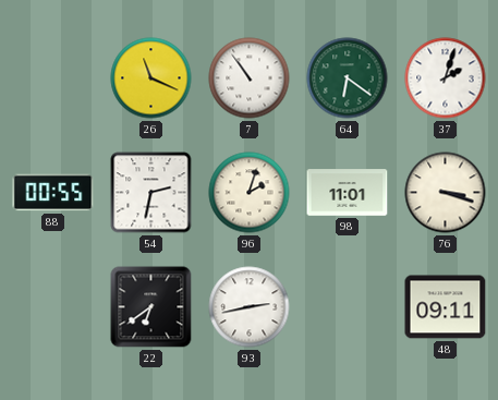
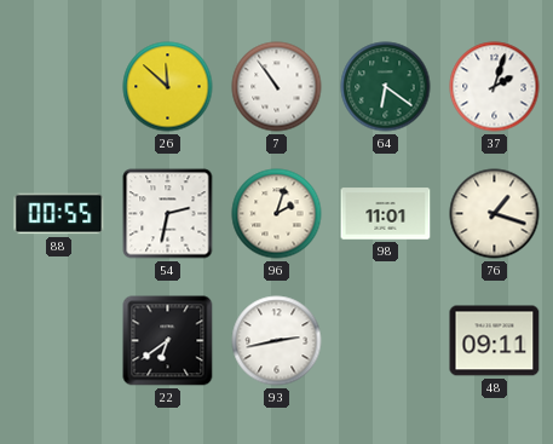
26: 11:19 -> 11:52 (168, 87)
76: 3:18 -> 1:18 (495, 214)
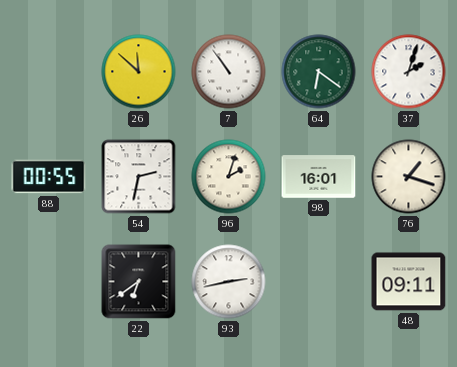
98: 11:01 -> 16:01 (319, 177)
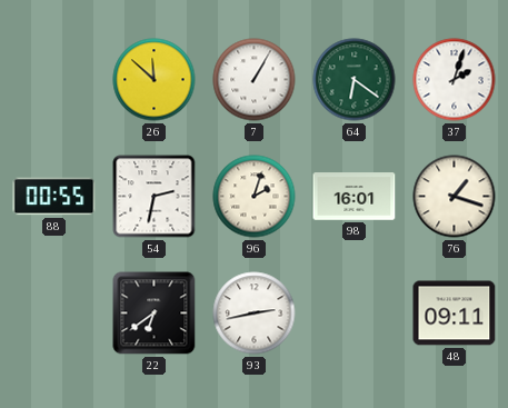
7: 10:54 -> 1:05 (255, 80)
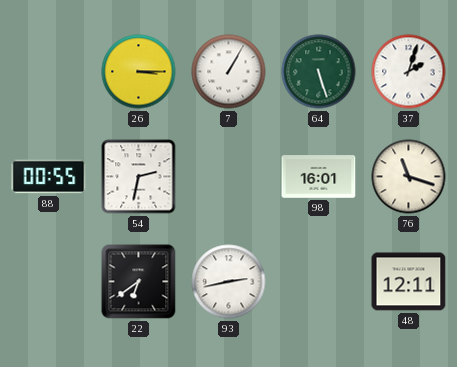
26: 11:52 -> 3:15 (139, 72)
64: 6:21 -> 5:27 (319, 72)
96: 2:03 -> none (255, 197)
76: 1:18 -> 11:18 (409, 177)
48: 09:11 -> 12:11 (409, 282)
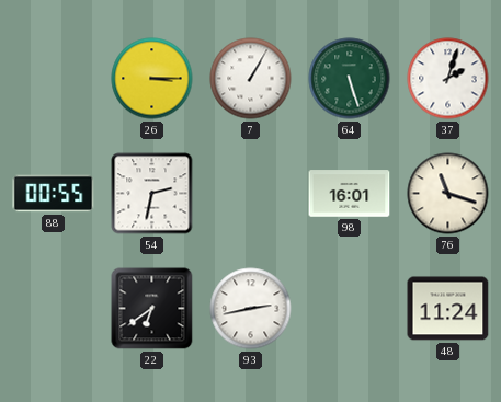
48: 12:11 -> 11:24 (448, 309)
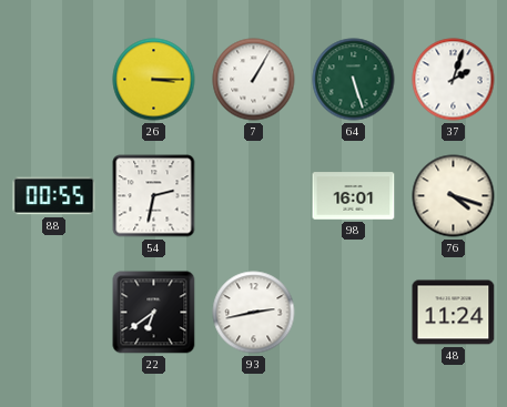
76: 11:18 -> 4:18 (454, 196)
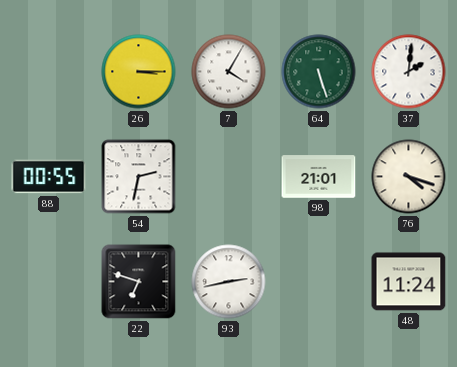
7: 1:05 -> 4:05 (229, 72)
37: 2:03 -> 2:01 (409, 72)
98: 16:01 -> 21:01 (319, 177)
22: 6:39 -> 6:48 (139, 282)
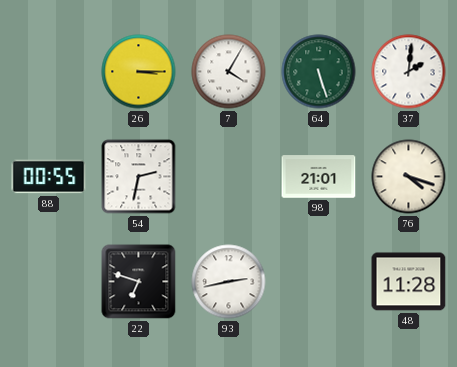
48: 11:24 -> 11:28 (409, 282)
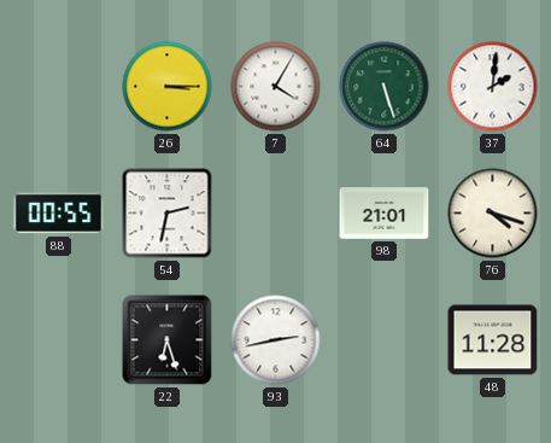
22: 6:48 -> 6:27 (168, 340)
